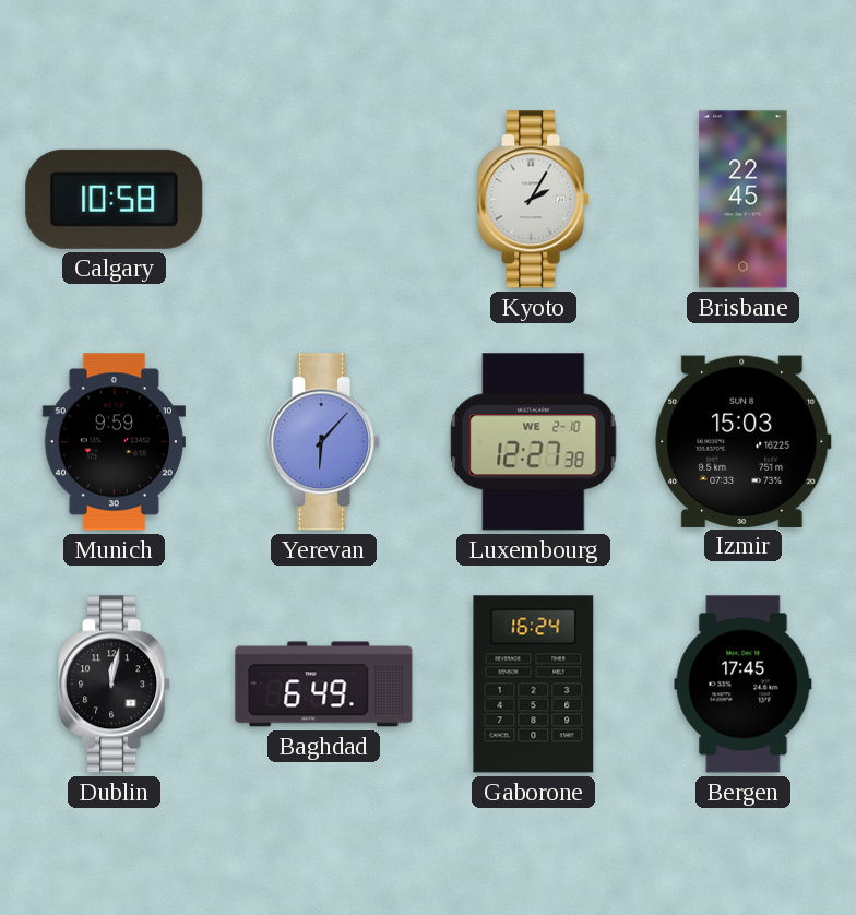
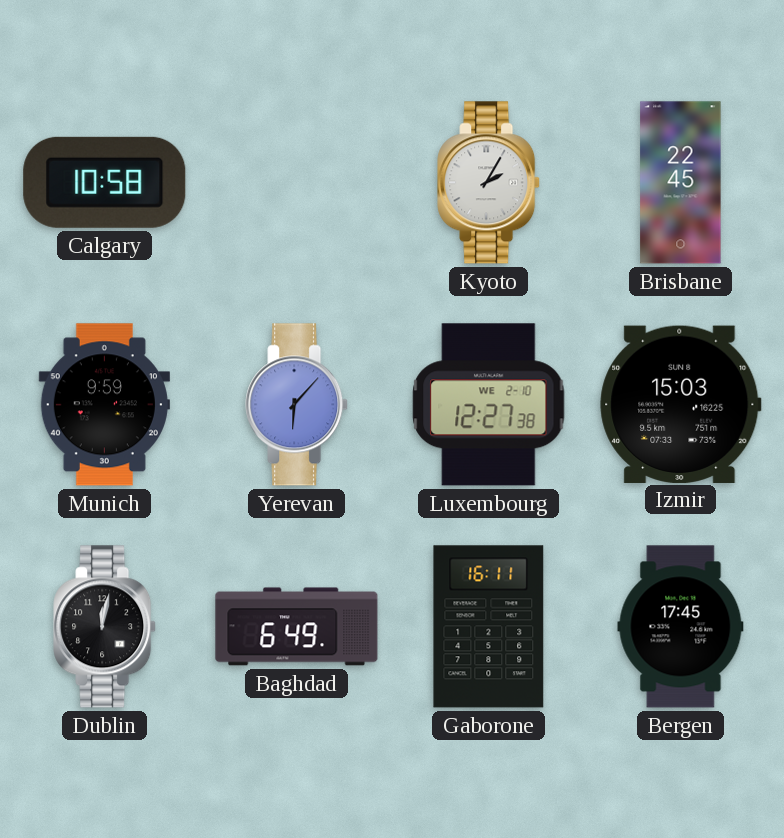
Gaborone: 16:24 -> 16:11 (489, 627)
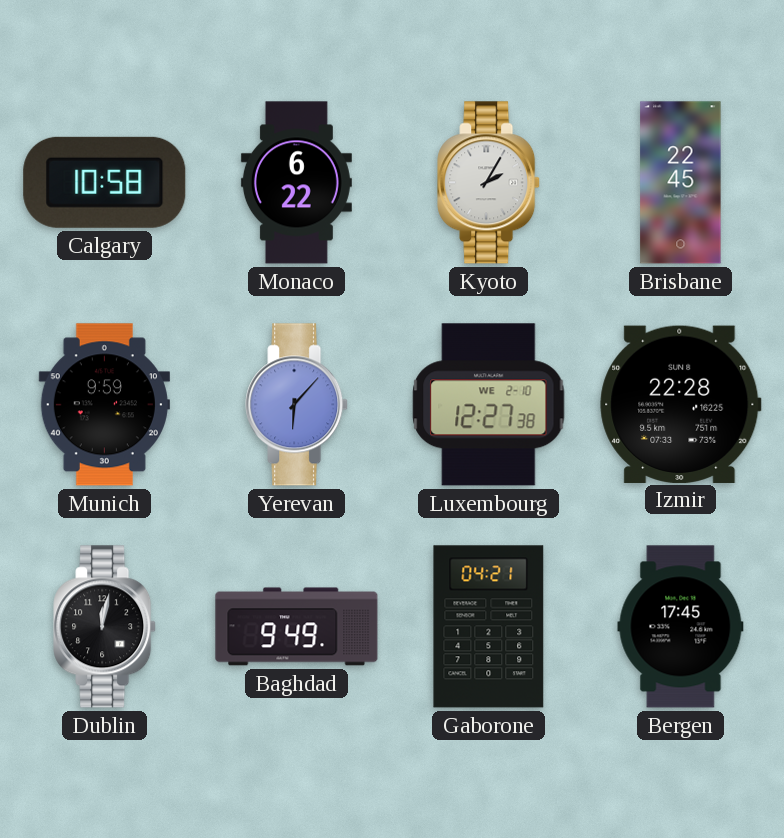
Monaco: none -> 6:22 (296, 183)
Izmir: 15:03 -> 22:28 (681, 404)
Baghdad: 6:49 -> 9:49 (297, 627)
Gaborone: 16:11 -> 04:21 (489, 627)
